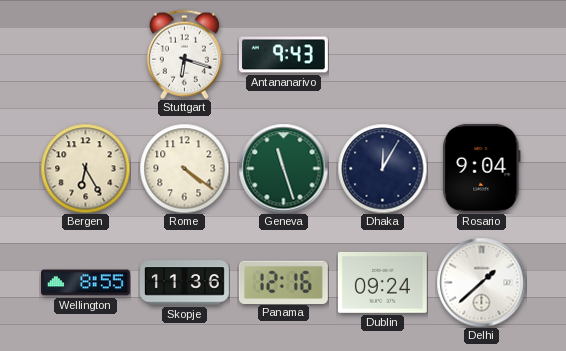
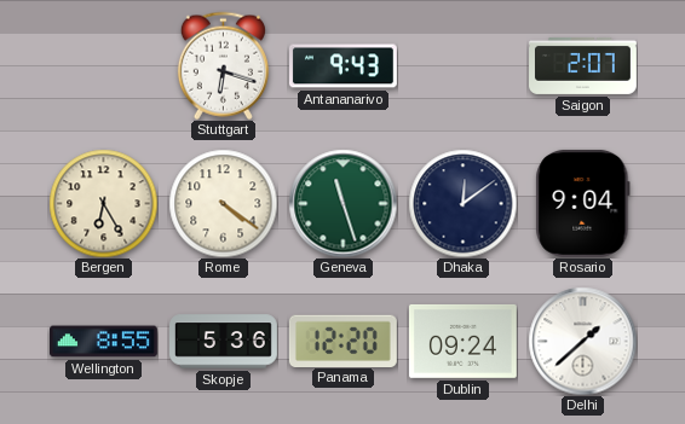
Saigon: none -> 2:07 (583, 65)
Dhaka: 12:05 -> 12:09 (462, 203)
Skopje: 11:36 -> 5:36 (224, 342)
Panama: 12:16 -> 12:20 (342, 341)
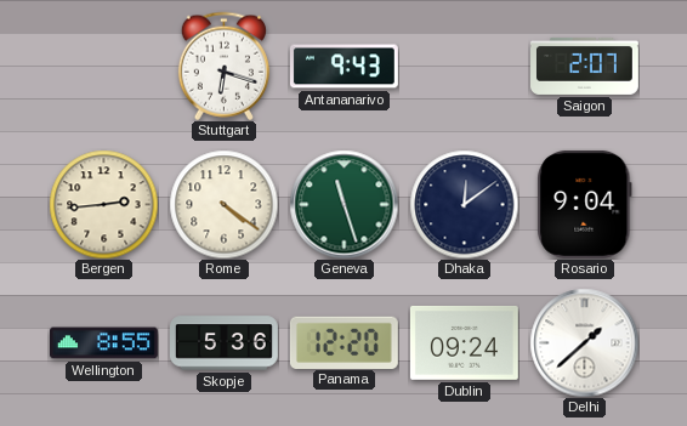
Bergen: 6:25 -> 2:44 (103, 204)
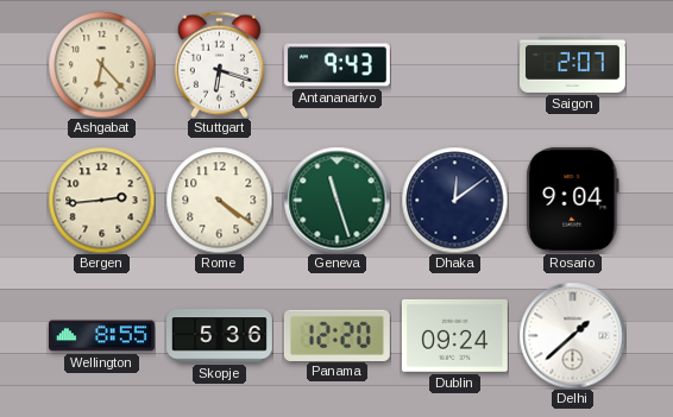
Ashgabat: none -> 6:23 (101, 64)
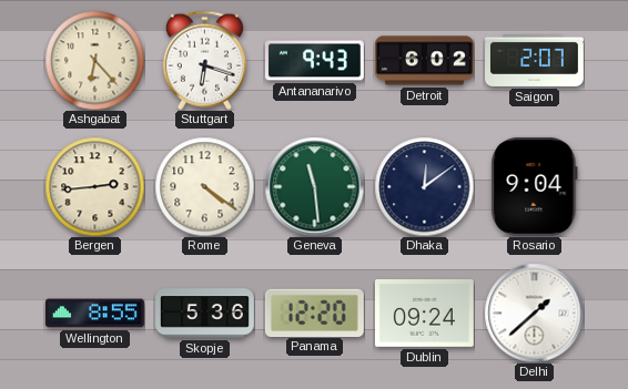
Detroit: none -> 6:02 (424, 61)
Geneva: 11:27 -> 11:29 (314, 186)
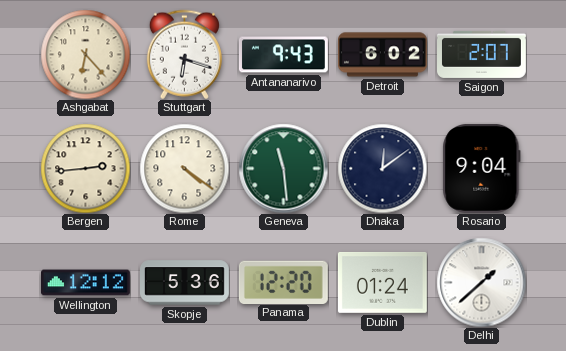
Wellington: 8:55 -> 12:12 (85, 283)
Dublin: 09:24 -> 01:24 (382, 282)
